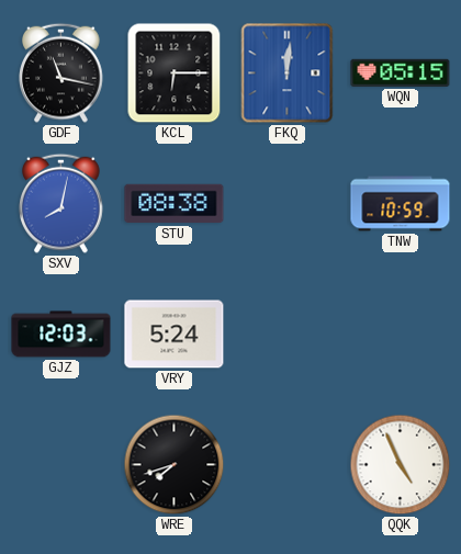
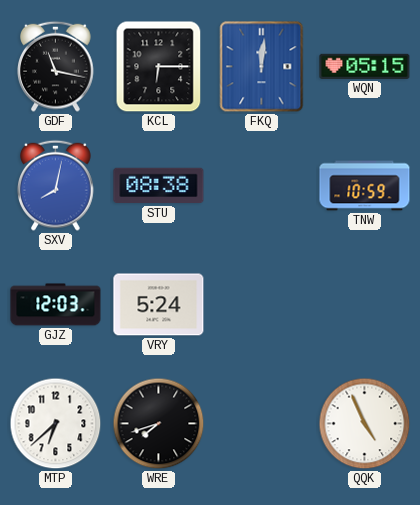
MTP: none -> 6:38 (56, 424)
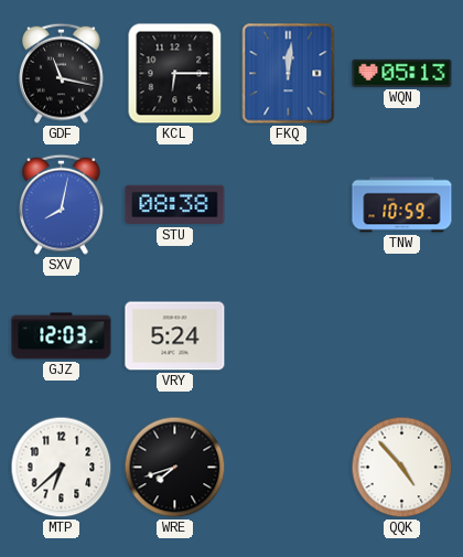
WQN: 05:15 -> 05:13 (402, 73)
QQK: 4:56 -> 4:53 (402, 468)
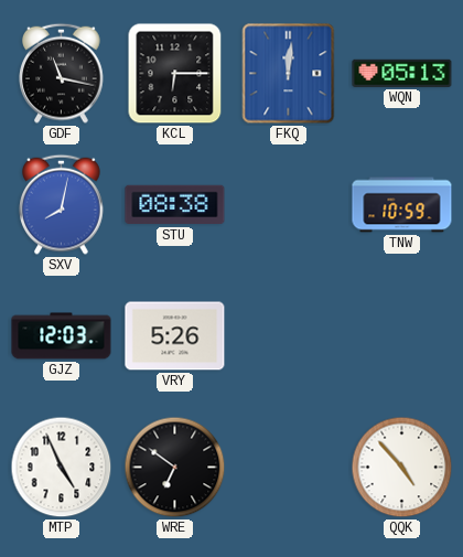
VRY: 5:24 -> 5:26 (175, 336)
MTP: 6:38 -> 4:56 (62, 468)
WRE: 7:42 -> 6:51 (175, 468)
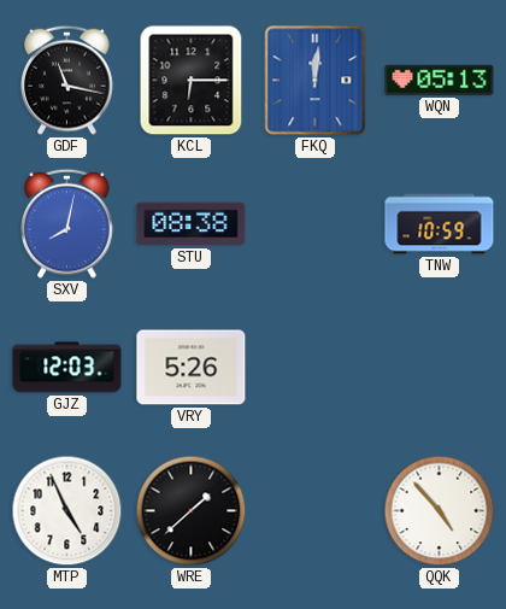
WRE: 6:51 -> 1:38 (192, 511)
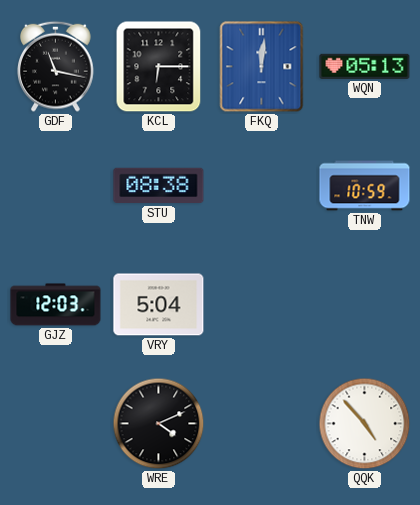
SXV: 8:02 -> none (67, 223)
VRY: 5:26 -> 5:04 (159, 305)
MTP: 4:56 -> none (67, 511)
WRE: 1:38 -> 4:11 (159, 424)
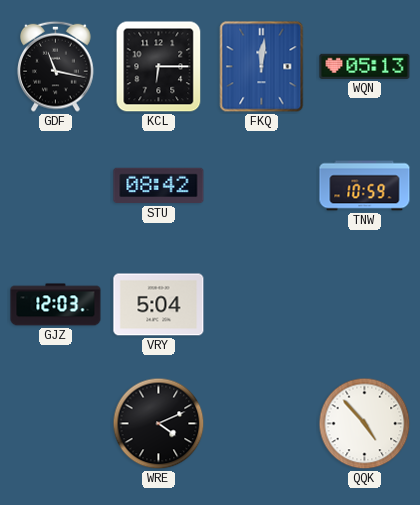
STU: 08:38 -> 08:42 (159, 186)
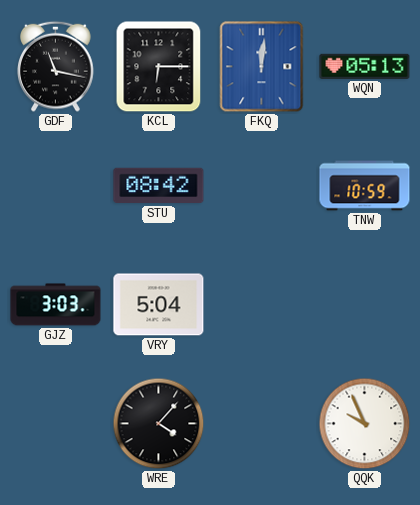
GJZ: 12:03 -> 3:03 (56, 305)
WRE: 4:11 -> 4:07 (159, 424)
QQK: 4:53 -> 9:56 (365, 424)
